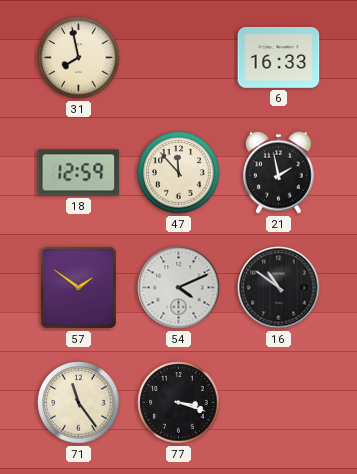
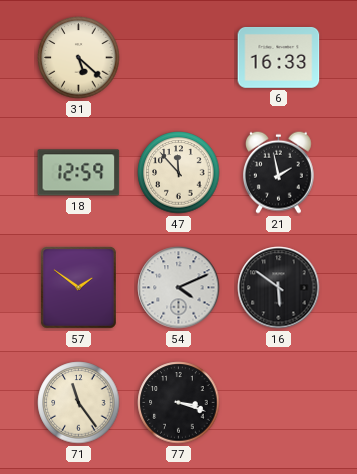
31: 7:58 -> 5:22 (79, 58)
16: 10:51 -> 5:51 (279, 288)
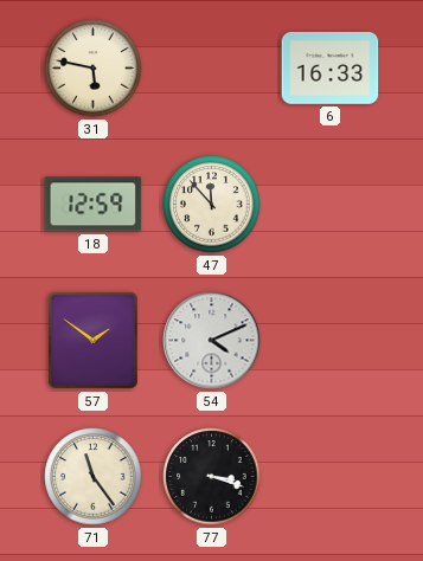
31: 5:22 -> 5:47 (94, 69)
21: 1:58 -> none (279, 172)
16: 5:51 -> none (279, 288)
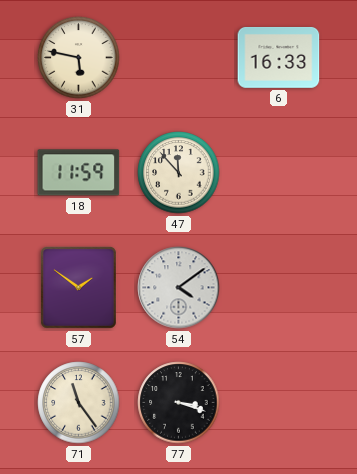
18: 12:59 -> 11:59 (79, 173)
54: 4:11 -> 4:09 (179, 288)
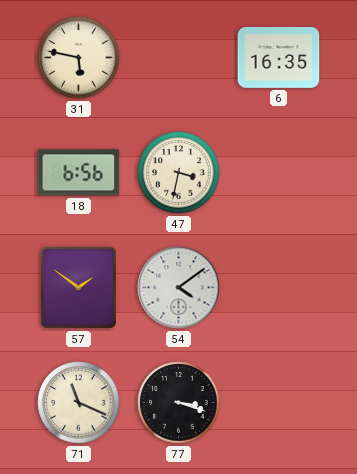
6: 16:33 -> 16:35 (279, 58)
18: 11:59 -> 6:56 (79, 173)
47: 11:53 -> 3:32 (179, 173)
71: 11:24 -> 11:19 (79, 403)
